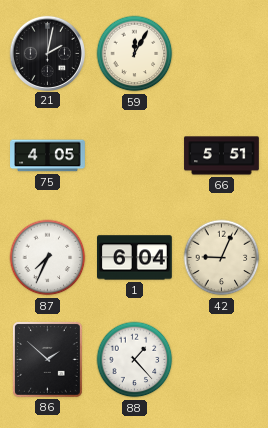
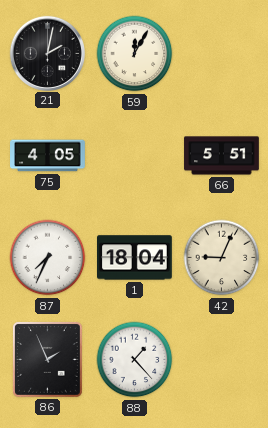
1: 6:04 -> 18:04 (135, 258)
86: 1:52 -> 1:56 (47, 360)
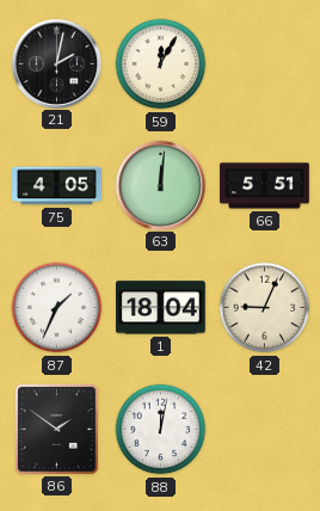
63: none -> 12:01 (160, 185)
87: 7:34 -> 1:34 (57, 308)
86: 1:56 -> 1:51 (56, 430)
88: 1:23 -> 12:02 (161, 430)
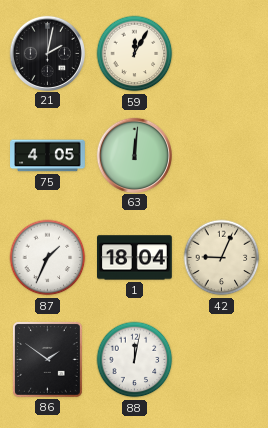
66: 5:51 -> none (265, 186)
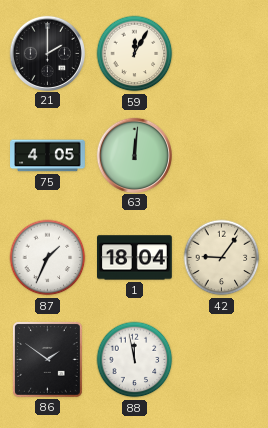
21: 2:02 -> 2:00 (47, 53)
42: 9:04 -> 9:06 (222, 258)
88: 12:02 -> 11:58 (135, 360)
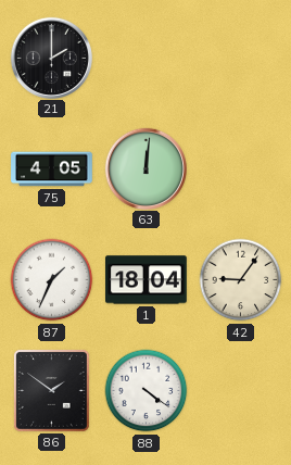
59: 12:05 -> none (135, 54)
88: 11:58 -> 4:21 (147, 391)
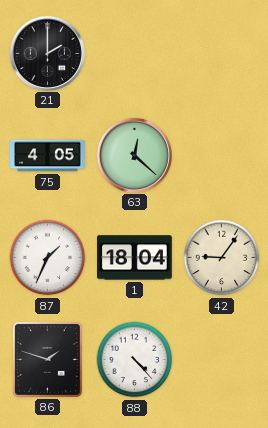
63: 12:01 -> 12:22 (134, 155)
86: 1:51 -> 1:48 (47, 360)
88: 4:21 -> 4:23 (135, 360)
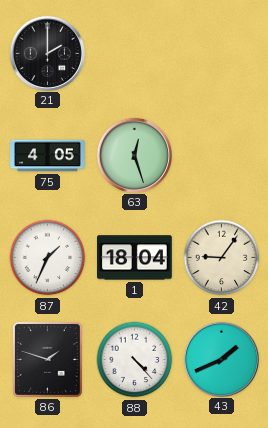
63: 12:22 -> 12:27 (134, 155)
43: none -> 1:41 (221, 359)
